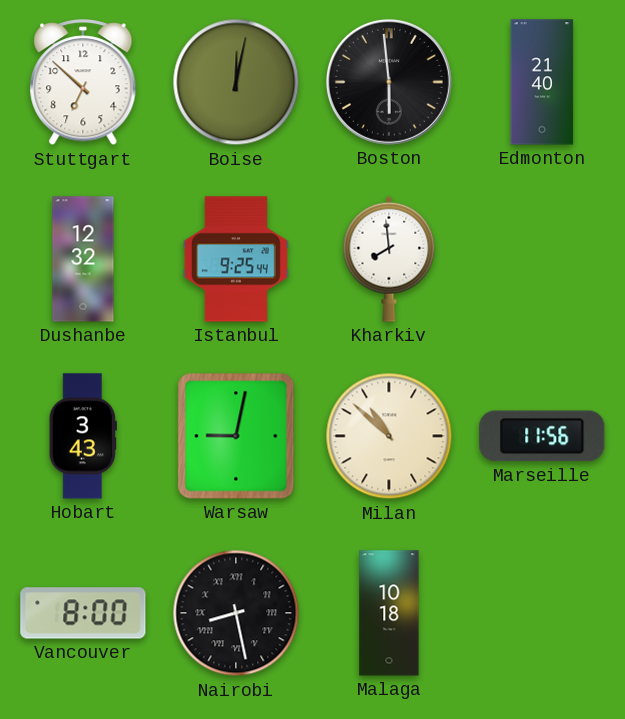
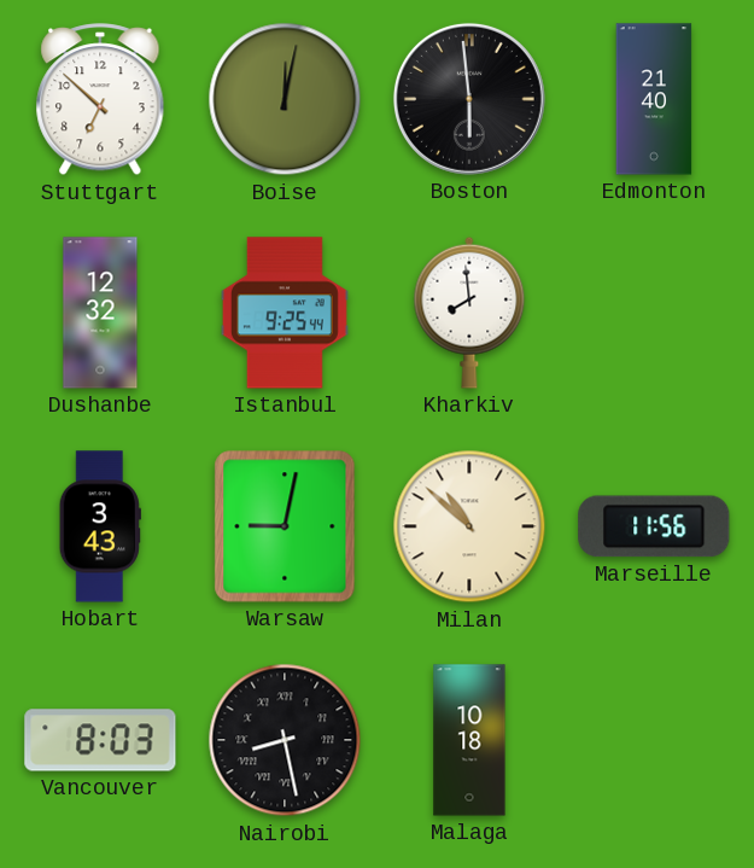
Vancouver: 8:00 -> 8:03 (100, 740)
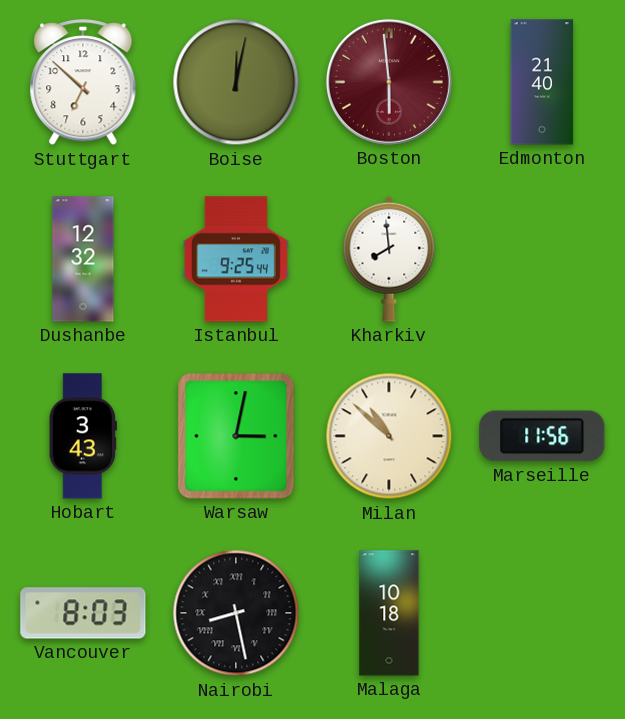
Boston dial: black -> burgundy (389, 82)
Warsaw: 9:02 -> 3:02 (236, 436)
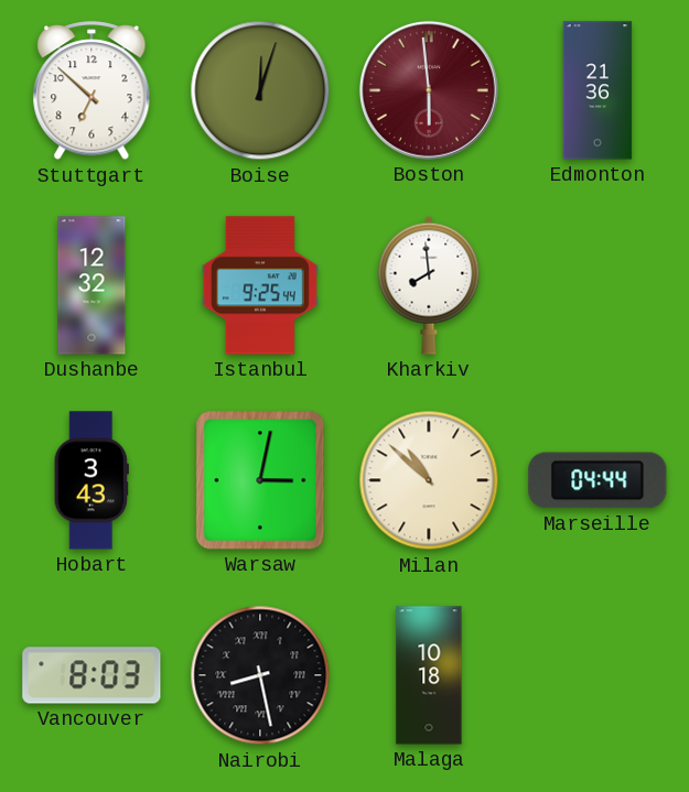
Boise: 12:02 -> 12:03 (260, 90)
Edmonton: 21:40 -> 21:36 (598, 90)
Marseille: 11:56 -> 04:44 (598, 480)
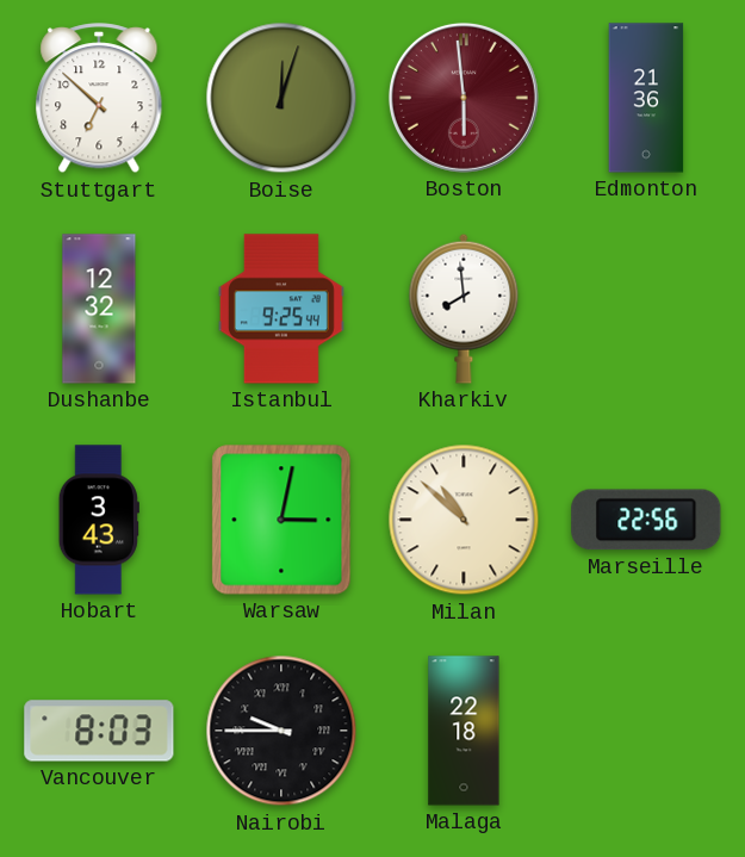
Marseille: 04:44 -> 22:56 (646, 520)
Nairobi: 8:28 -> 9:45 (281, 731)
Malaga: 10:18 -> 22:18 (464, 731)
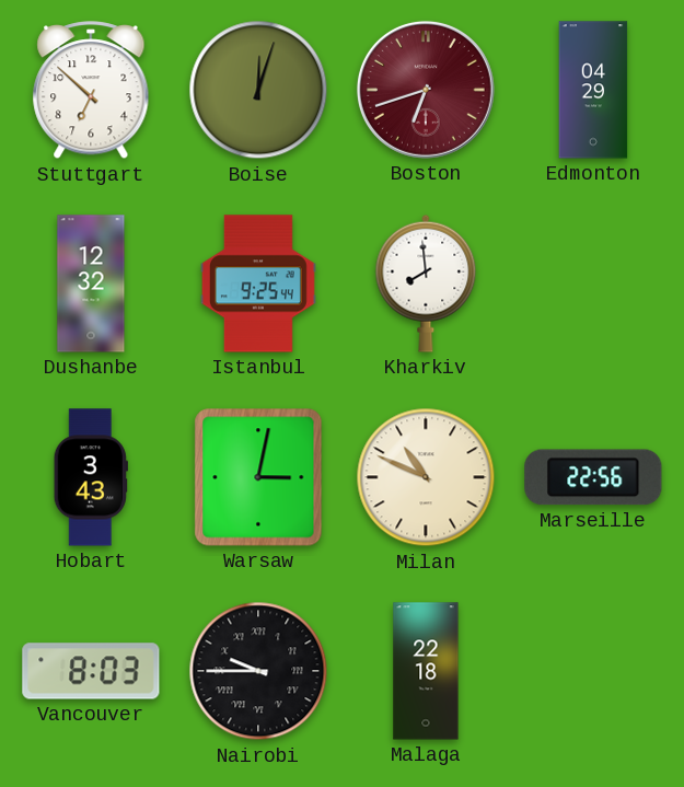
Boston: 5:59 -> 6:42 (426, 90)
Edmonton: 21:36 -> 04:29 (593, 90)
Milan: 10:52 -> 10:49 (426, 477)
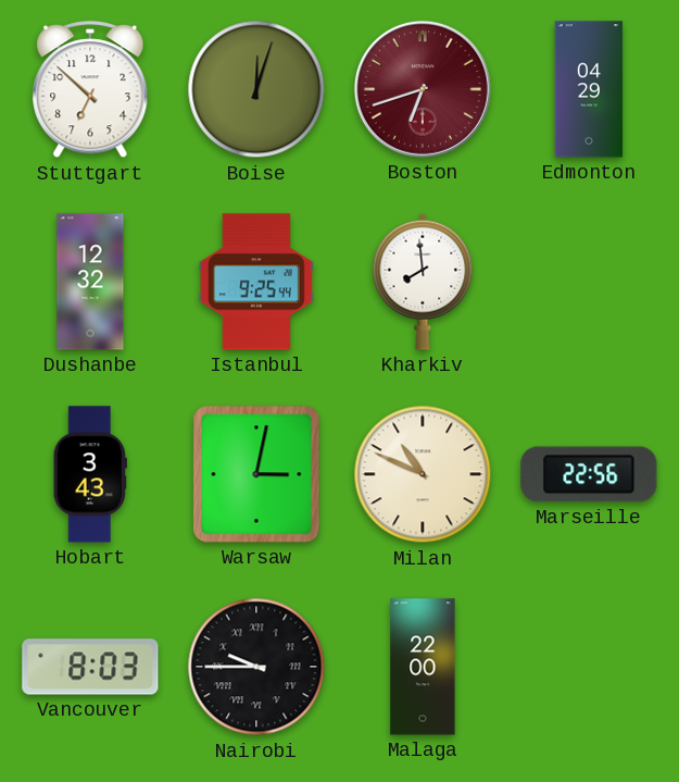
Malaga: 22:18 -> 22:00 (423, 667)
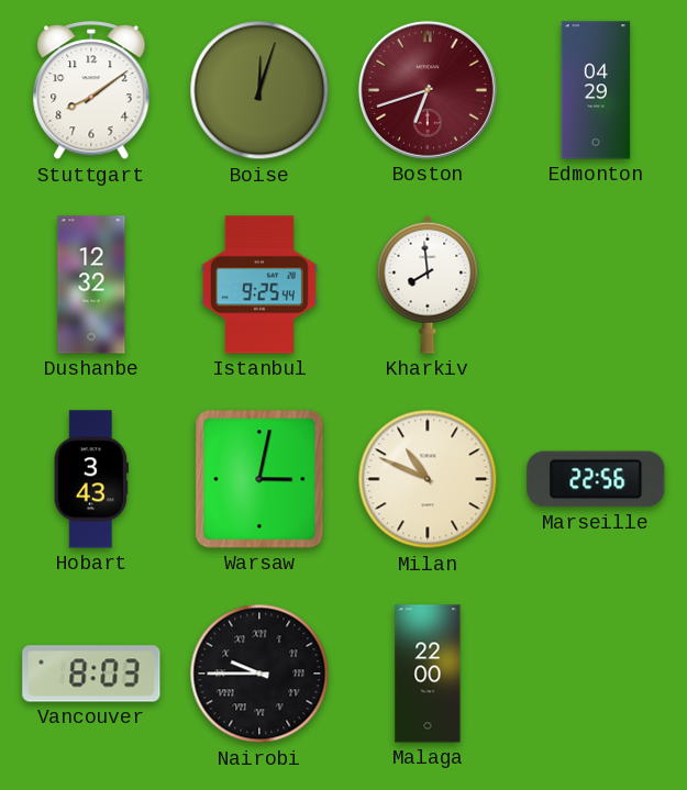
Stuttgart: 6:52 -> 8:09 (91, 91)
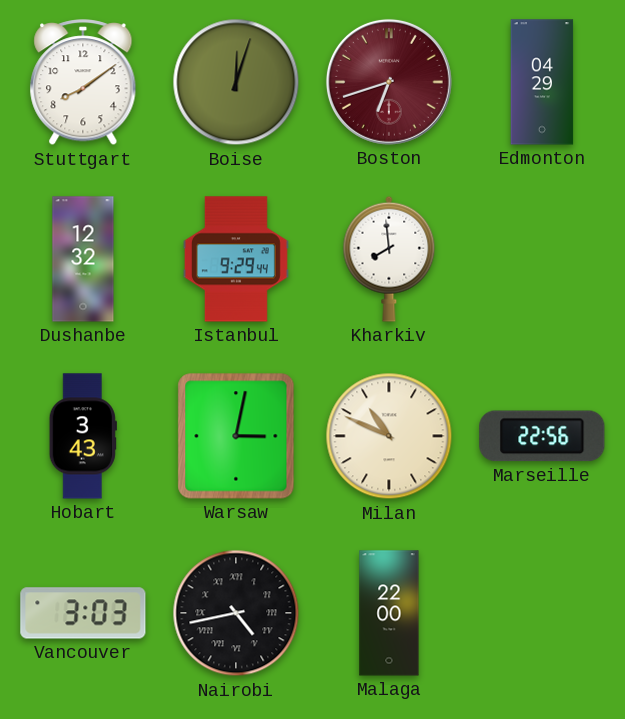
Istanbul: 9:25 -> 9:29 (236, 259)
Vancouver: 8:03 -> 3:03 (83, 613)
Nairobi: 9:45 -> 4:43 (236, 613)
